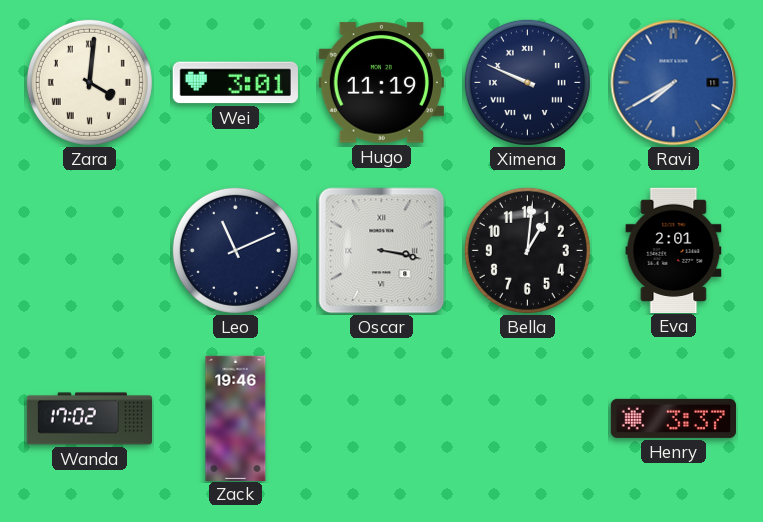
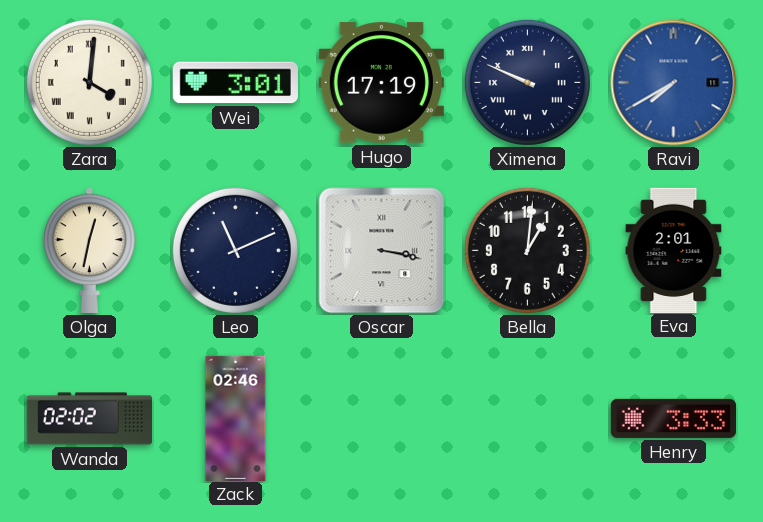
Hugo: 11:19 -> 17:19 (381, 83)
Olga: none -> 12:32 (90, 250)
Wanda: 17:02 -> 02:02 (89, 419)
Zack: 19:46 -> 02:46 (236, 418)
Henry: 3:37 -> 3:33 (673, 418)
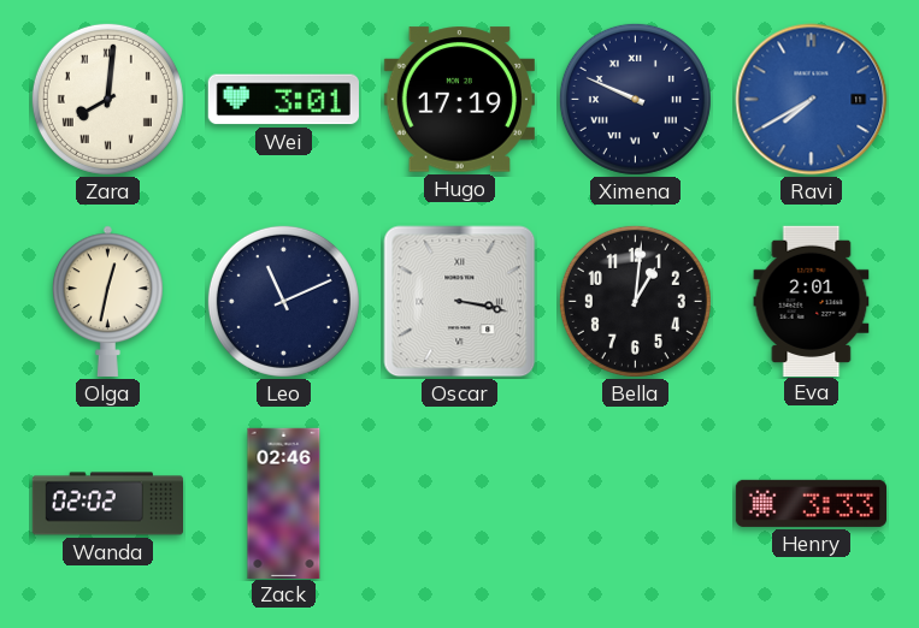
Zara: 4:01 -> 8:01 (107, 99)
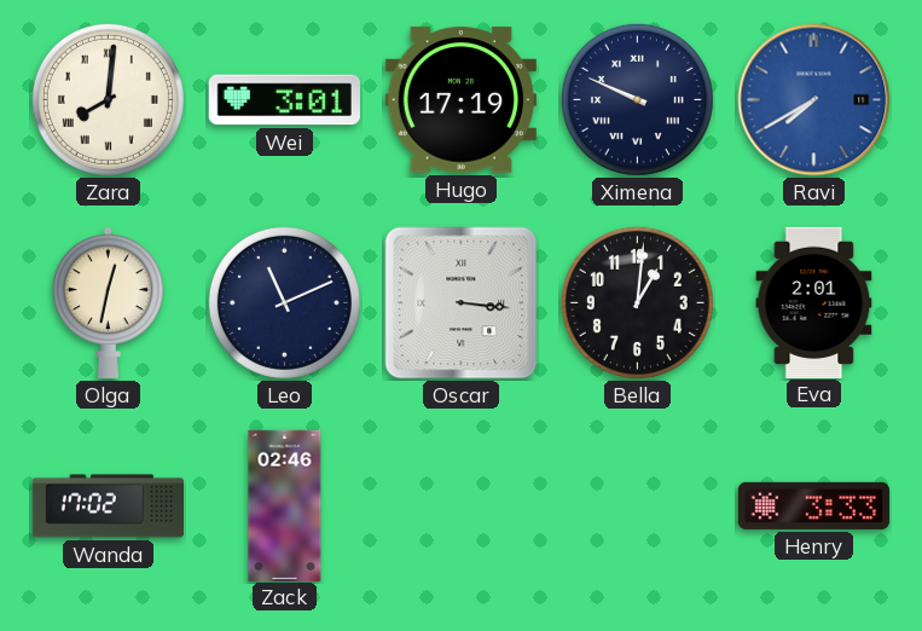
Oscar: 3:17 -> 3:16 (462, 303)
Wanda: 02:02 -> 17:02 (108, 506)
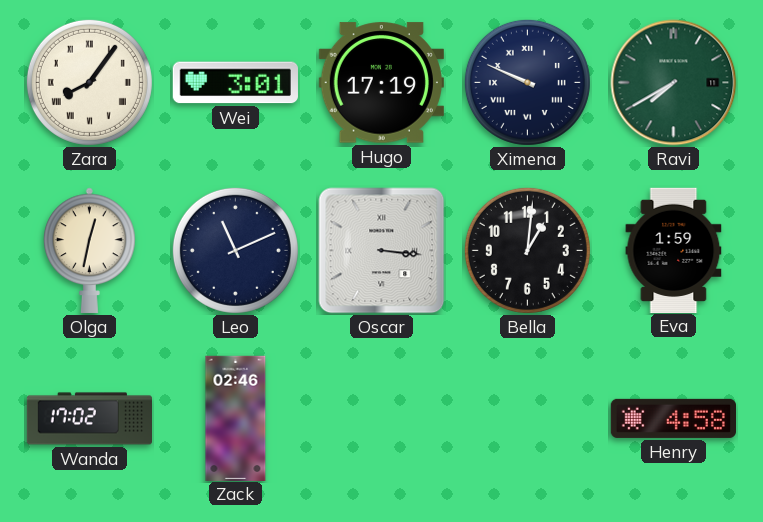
Zara: 8:01 -> 8:06 (89, 82)
Ravi dial: blue -> green (674, 83)
Eva: 2:01 -> 1:59 (674, 250)
Henry: 3:33 -> 4:58 (673, 418)
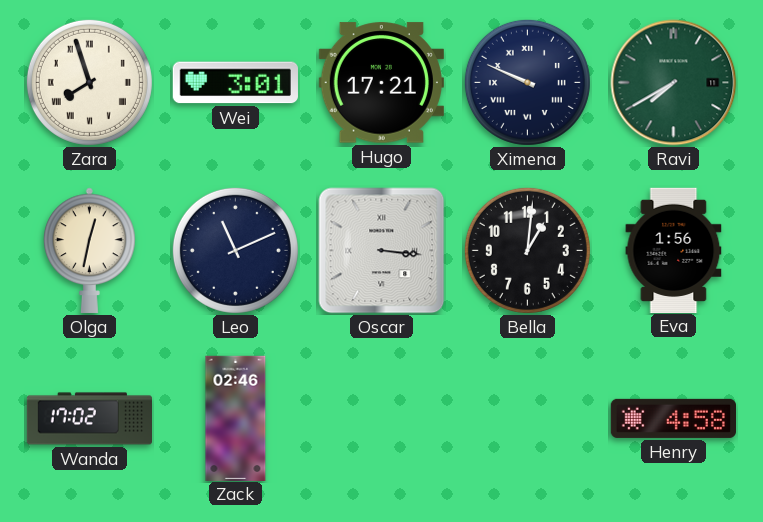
Zara: 8:06 -> 7:57 (89, 82)
Hugo: 17:19 -> 17:21 (381, 83)
Eva: 1:59 -> 1:56 (674, 250)
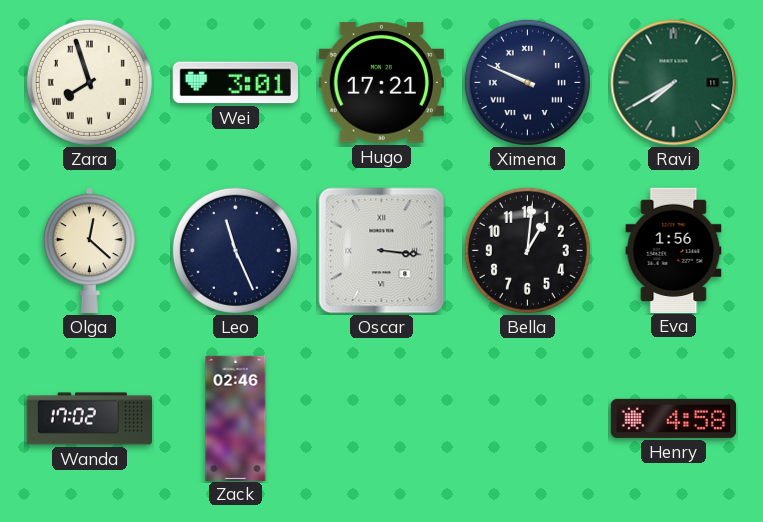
Olga: 12:32 -> 12:22 (90, 250)
Leo: 11:11 -> 11:26 (235, 250)
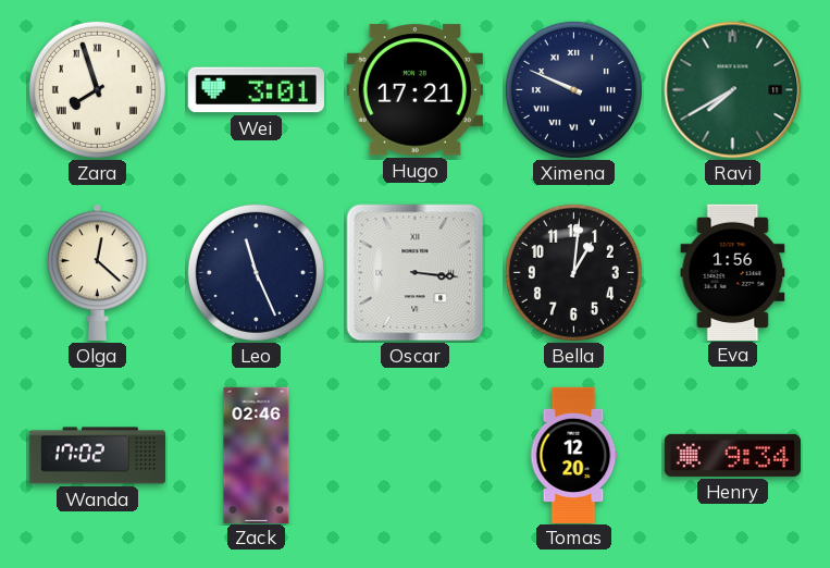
Tomas: none -> 12:20 (574, 455)
Henry: 4:58 -> 9:34 (732, 455)
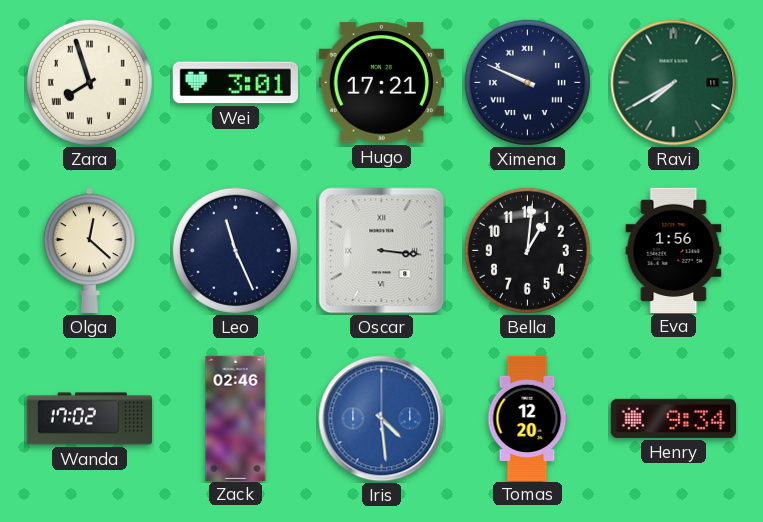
Iris: none -> 4:29 (382, 419)
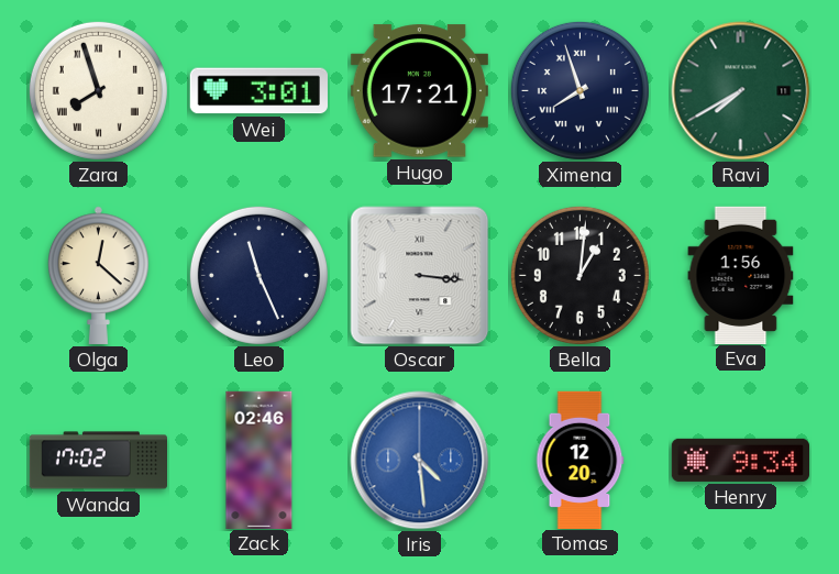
Ximena: 9:49 -> 7:57 (579, 90)
